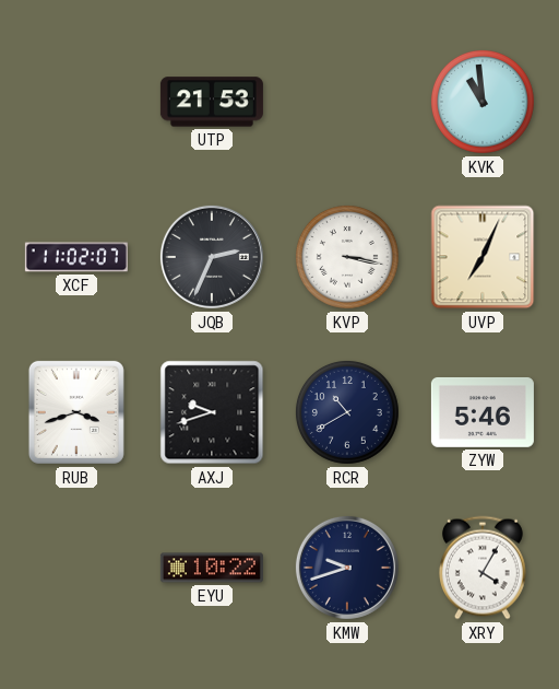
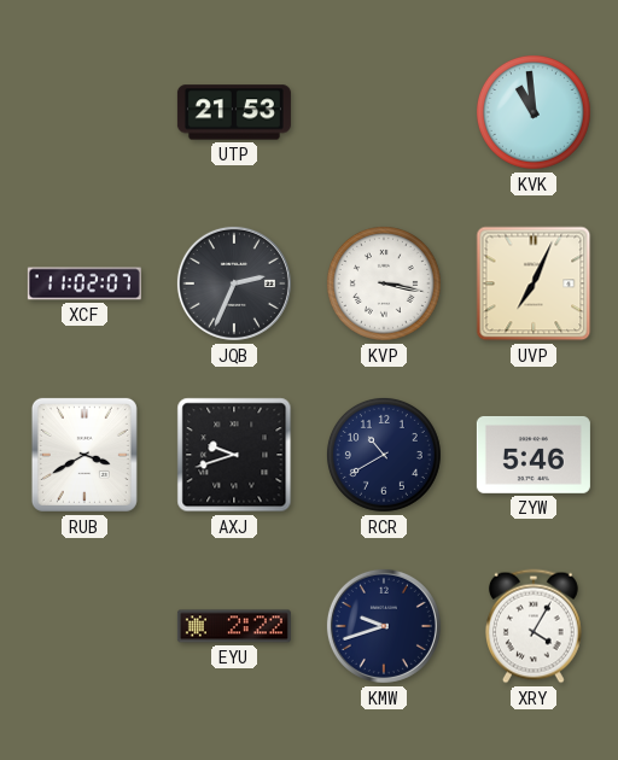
RUB: 3:42 -> 3:40 (84, 455)
EYU: 10:22 -> 2:22 (234, 626)
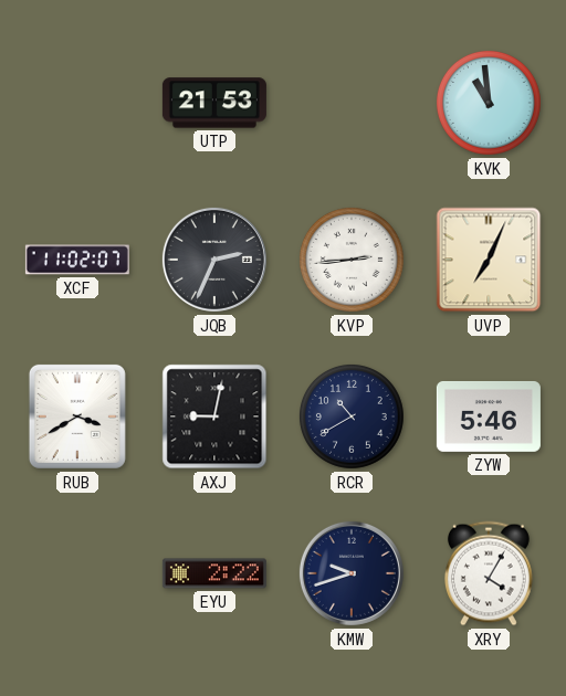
KVP: 3:17 -> 2:44 (352, 260)
AXJ: 9:42 -> 9:02 (214, 416)
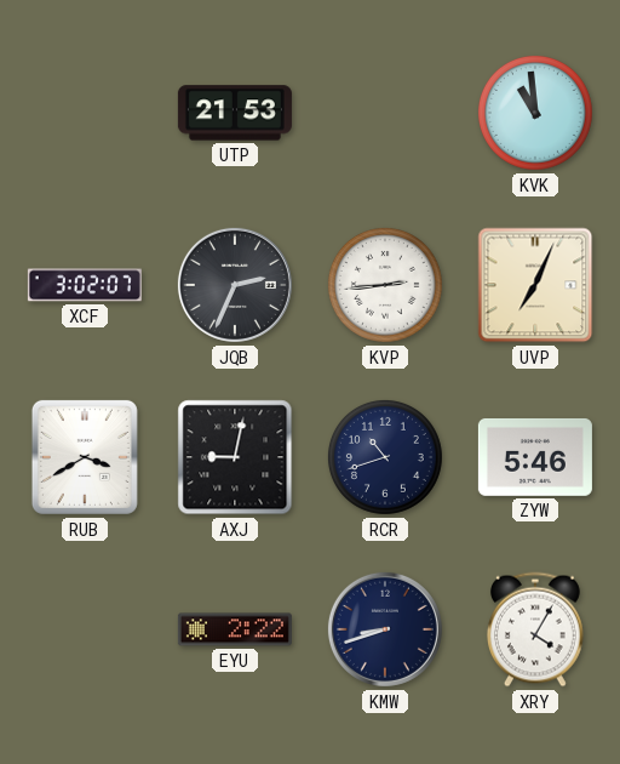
XCF: 11:02 -> 3:02 (85, 285)
RCR: 10:40 -> 10:42 (385, 457)
KMW: 9:42 -> 8:42 (385, 629)
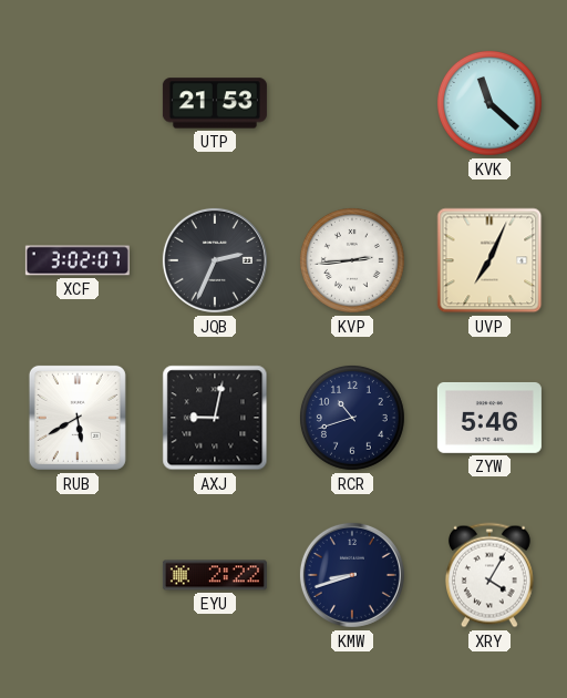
KVK: 10:59 -> 11:22 (489, 103)
RUB: 3:40 -> 5:40 (78, 418)
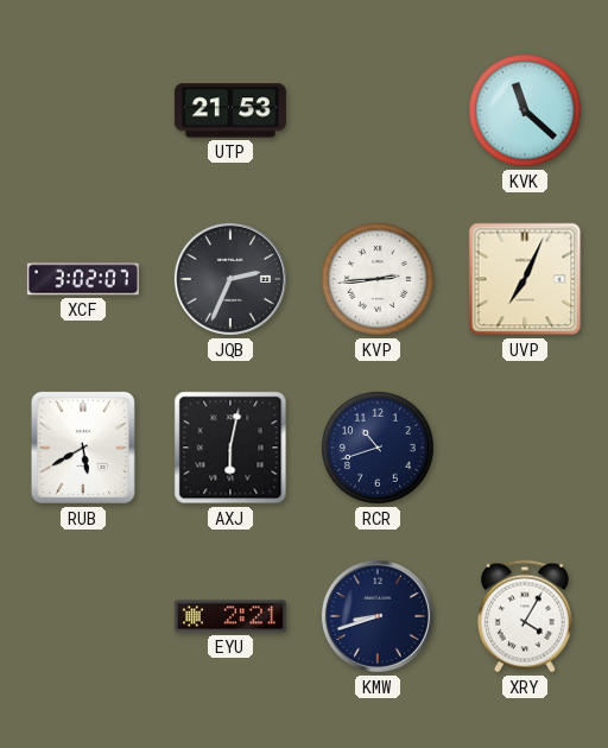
AXJ: 9:02 -> 6:02 (230, 448)
ZYW: 5:46 -> none (489, 418)
EYU: 2:22 -> 2:21 (230, 616)
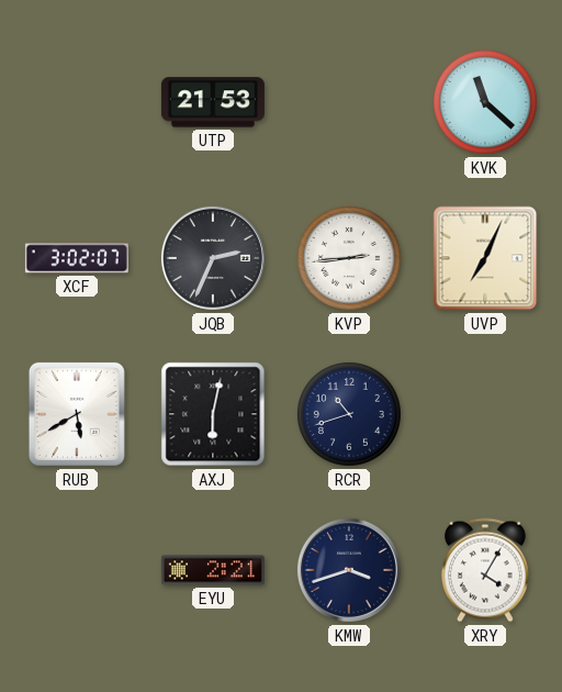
KMW: 8:42 -> 3:42 (349, 570)
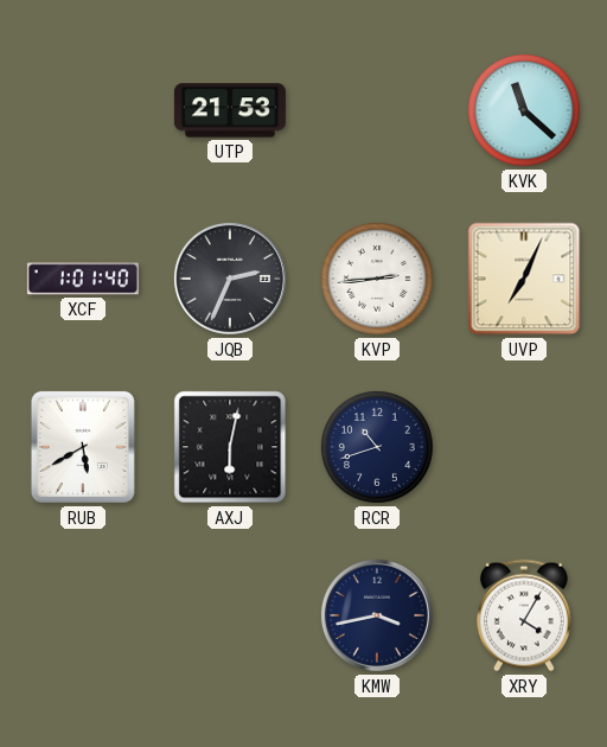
XCF: 3:02 -> 1:01 (83, 279)
EYU: 2:21 -> none (213, 570)
KMW: 3:42 -> 3:43 (377, 615)
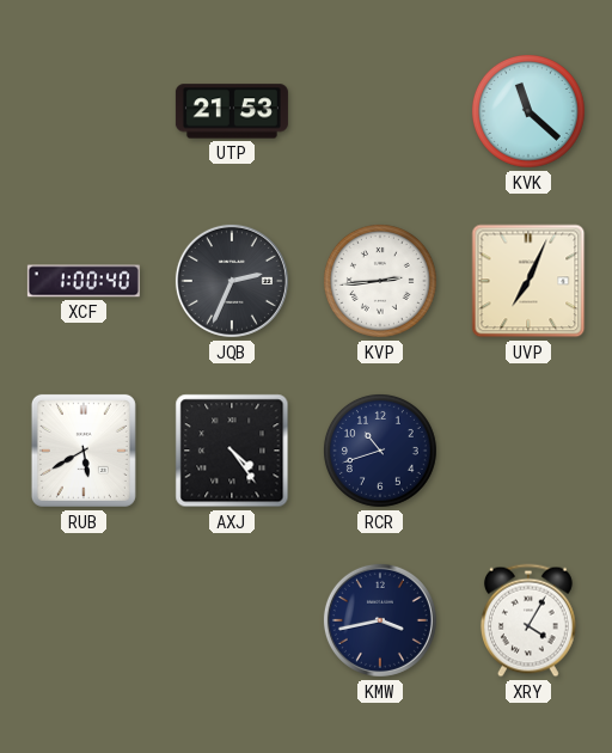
XCF: 1:01 -> 1:00 (84, 281)
AXJ: 6:02 -> 4:24 (232, 451)
